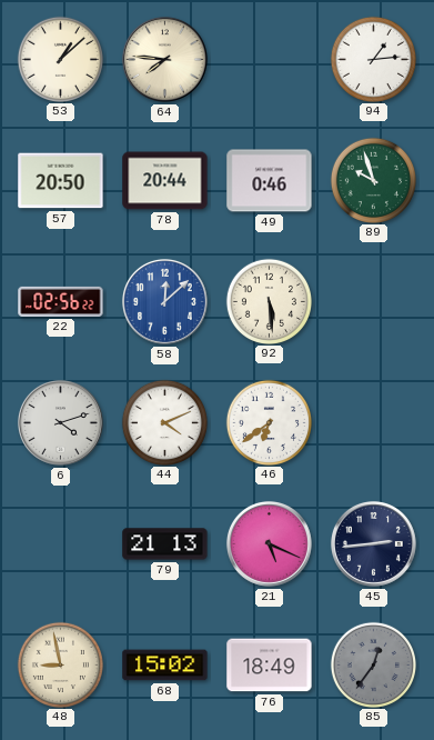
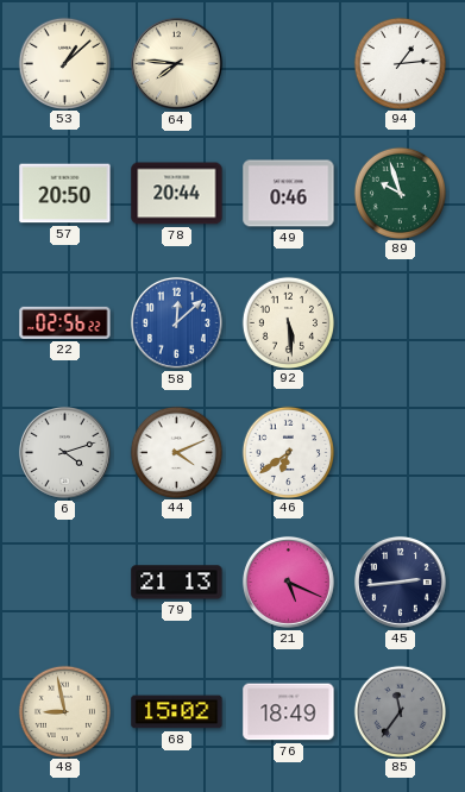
85: 12:36 -> 11:36 (400, 711)
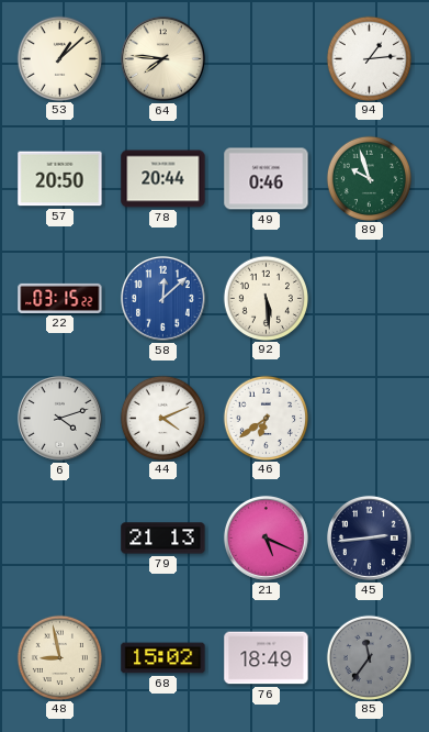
22: 02:56 -> 03:15 (60, 298)
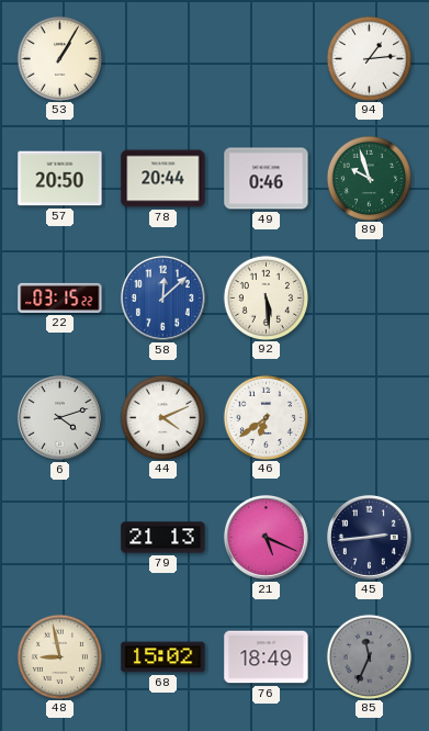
53: 1:08 -> 1:05 (59, 58)
64: 7:46 -> none (162, 58)
85: 11:36 -> 11:34 (369, 656)
